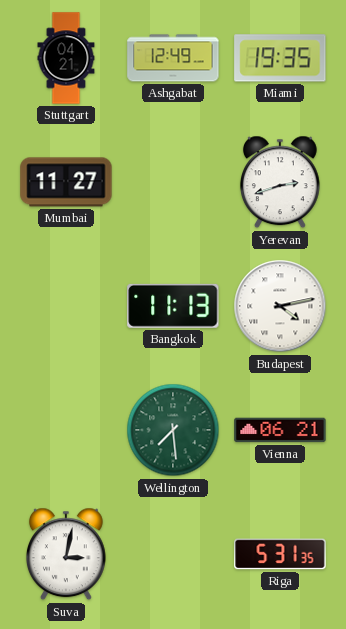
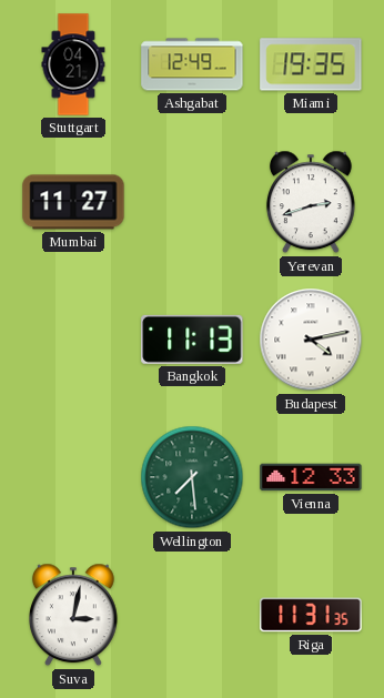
Vienna: 06:21 -> 12:33 (311, 477)
Riga: 5:31 -> 11:31 (311, 615)
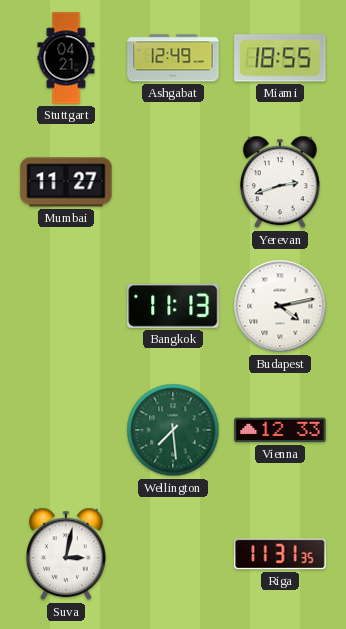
Miami: 19:35 -> 18:55 (280, 58)
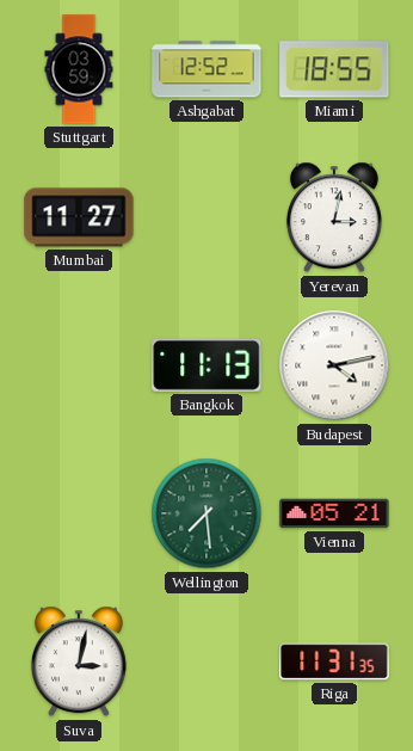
Stuttgart: 04:21 -> 03:59 (79, 69)
Ashgabat: 12:49 -> 12:52 (207, 69)
Yerevan: 2:42 -> 3:02 (334, 217)
Vienna: 12:33 -> 05:21 (334, 513)
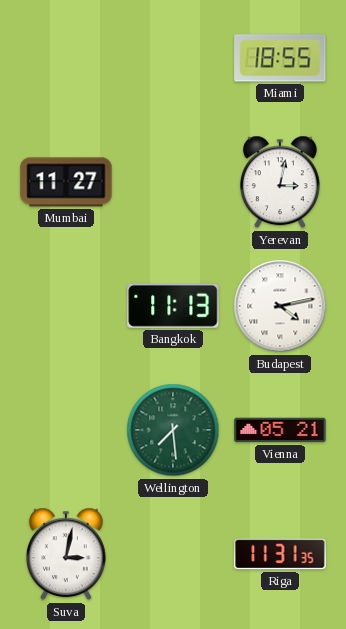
Stuttgart: 03:59 -> none (79, 69)
Ashgabat: 12:52 -> none (207, 69)
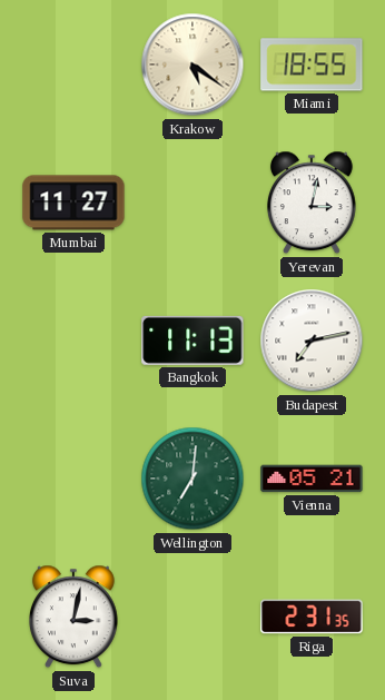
Krakow: none -> 5:21 (192, 65)
Budapest: 4:13 -> 7:13 (312, 341)
Wellington: 7:29 -> 7:01 (192, 479)
Riga: 11:31 -> 2:31 (312, 617)
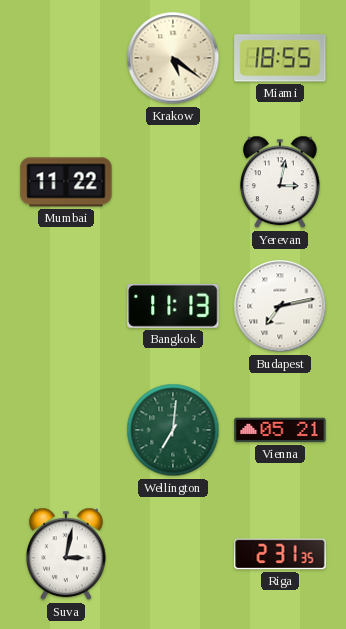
Mumbai: 11:27 -> 11:22 (66, 182)
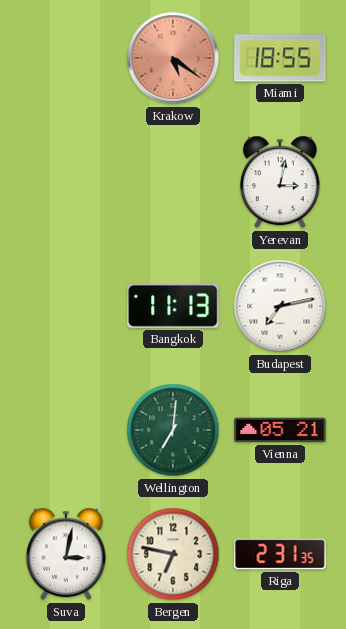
Krakow dial: cream -> salmon (173, 58)
Mumbai: 11:22 -> none (66, 182)
Bergen: none -> 6:47 (173, 554)
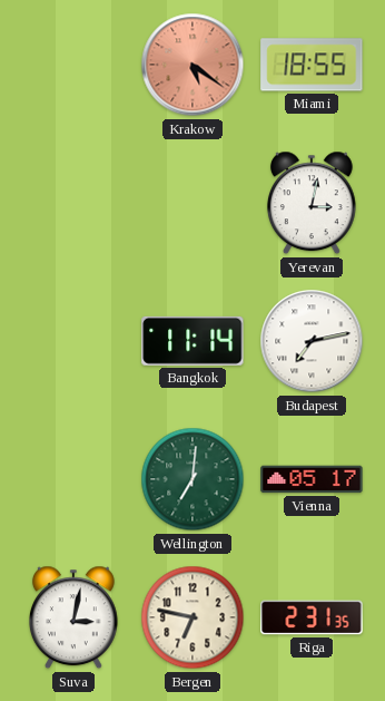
Bangkok: 11:13 -> 11:14 (192, 341)
Vienna: 05:21 -> 05:17 (312, 479)
